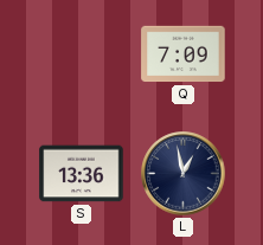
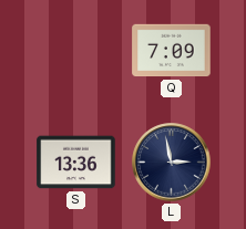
L: 12:58 -> 2:58 (172, 163)
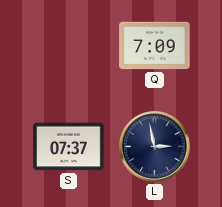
S: 13:36 -> 07:37 (69, 147)
